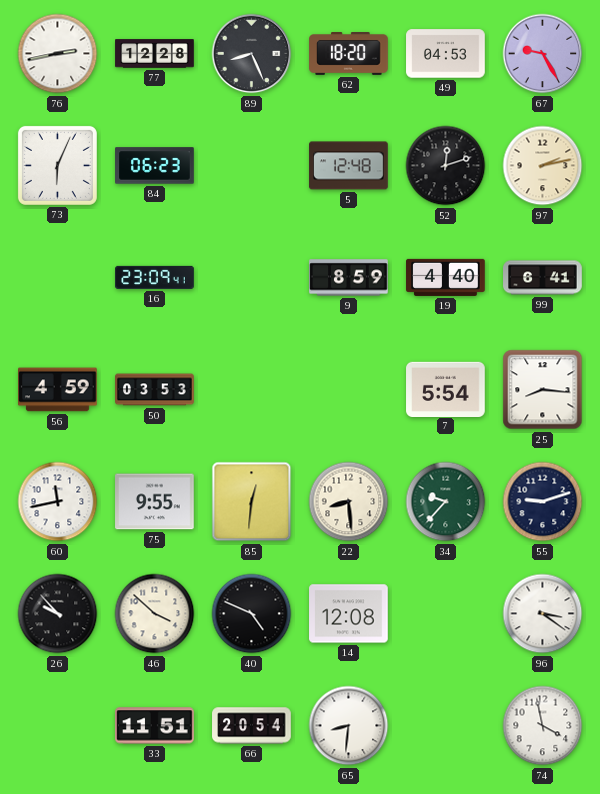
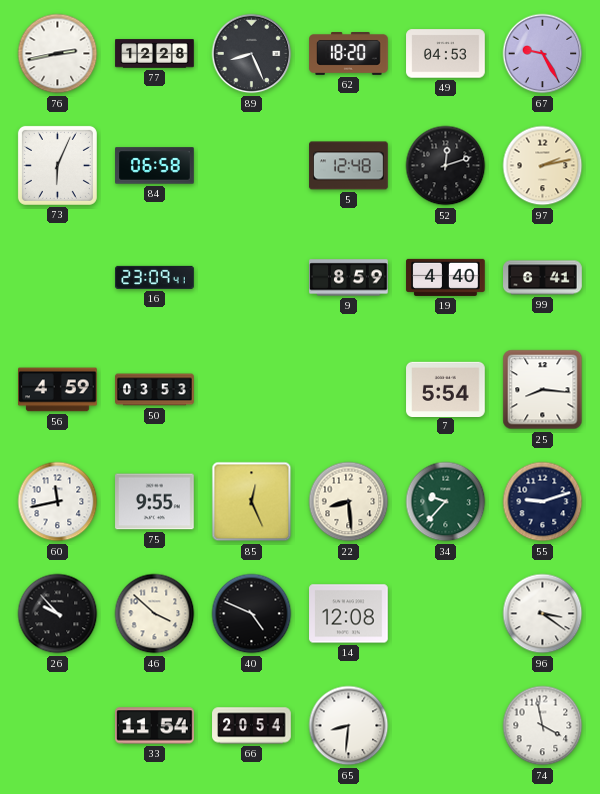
84: 06:23 -> 06:58 (155, 166)
85: 12:31 -> 12:26 (252, 502)
33: 11:51 -> 11:54 (155, 726)
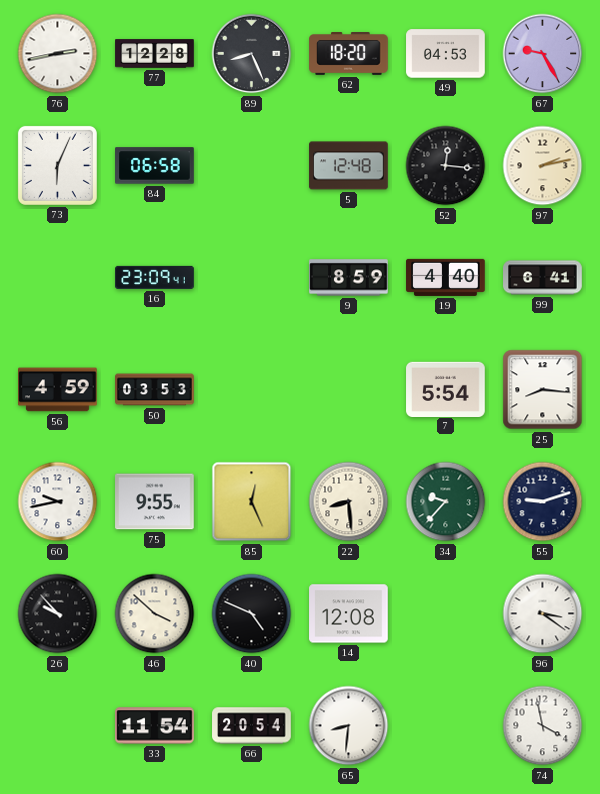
52: 12:12 -> 12:16 (446, 166)
60: 11:43 -> 9:43 (58, 502)
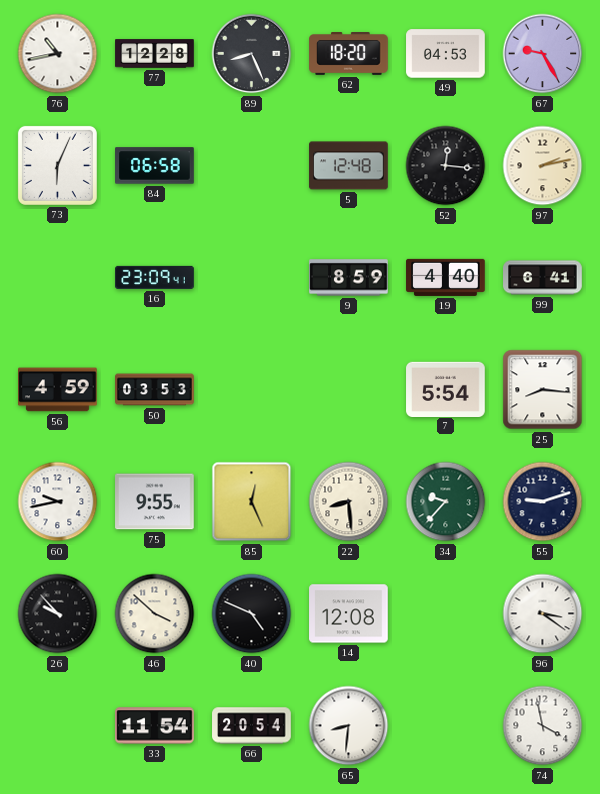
76: 2:43 -> 10:43 (58, 54)
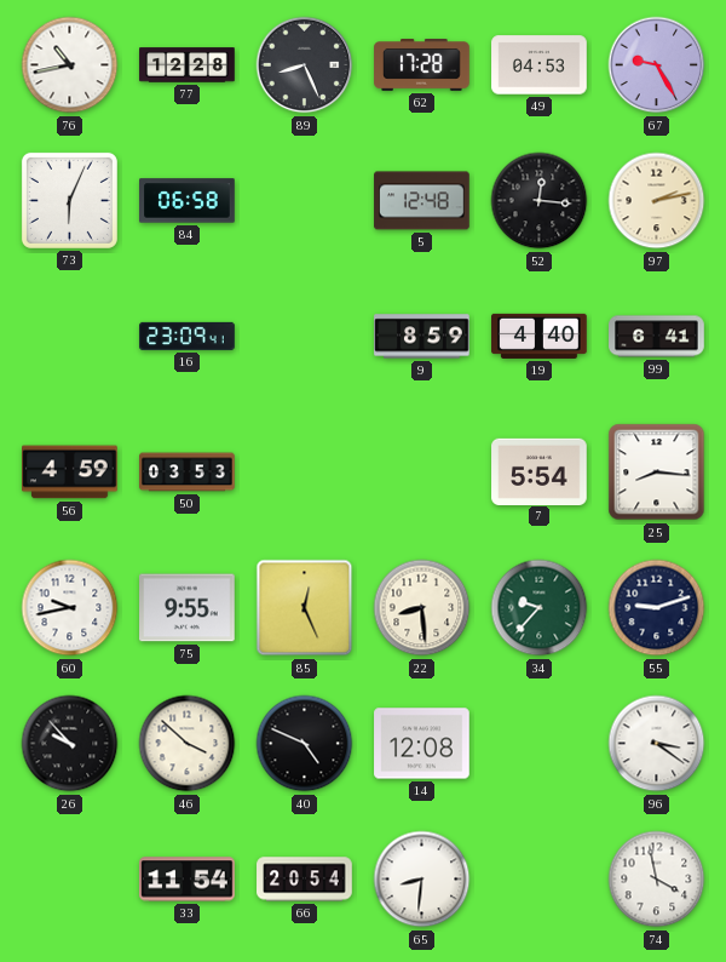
62: 18:20 -> 17:28 (422, 65)
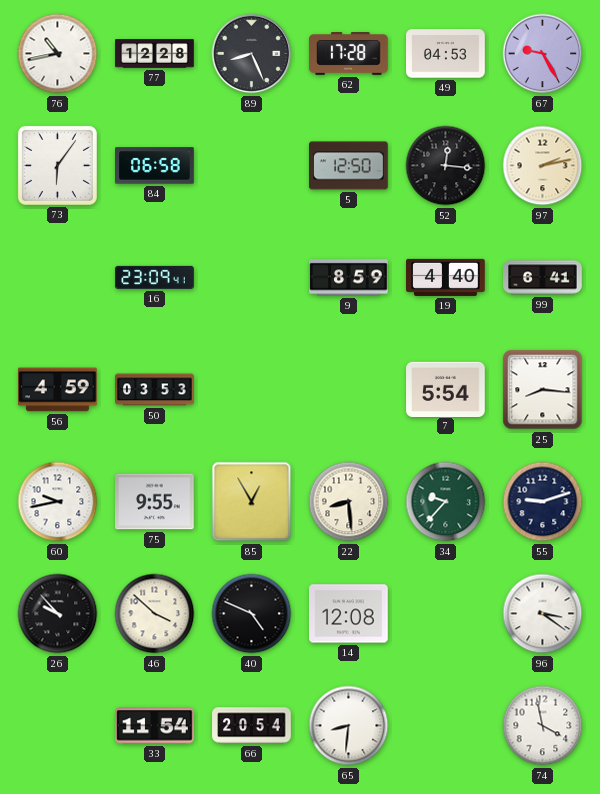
73: 6:04 -> 6:06 (57, 165)
5: 12:48 -> 12:50 (349, 166)
85: 12:26 -> 12:55 (252, 502)
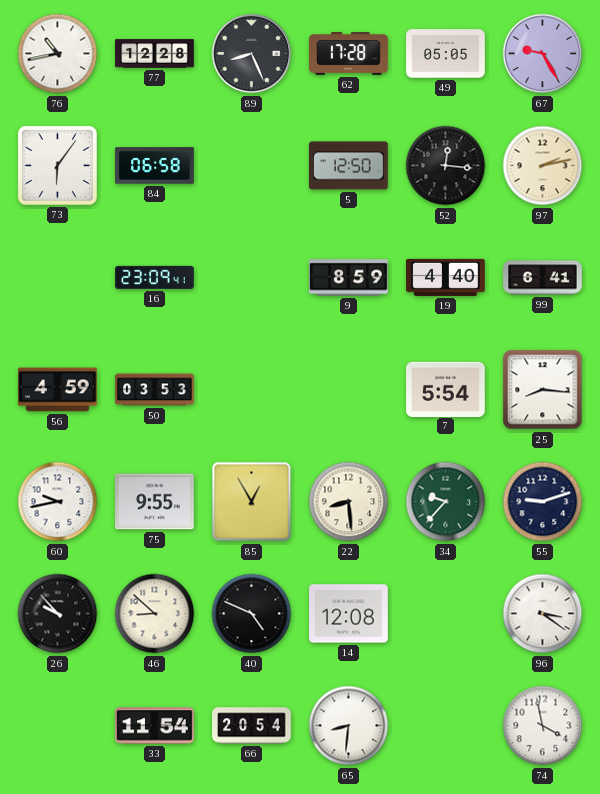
49: 04:53 -> 05:05 (446, 54)
46: 3:52 -> 8:52 (155, 614)
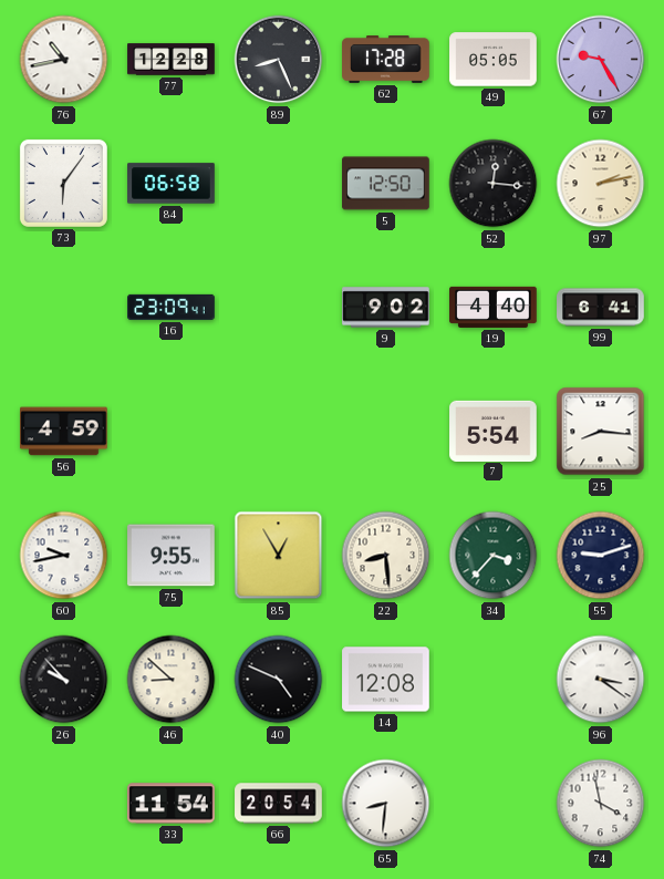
9: 8:59 -> 9:02 (386, 308)
50: 03:53 -> none (155, 390)
34: 9:37 -> 3:37 (494, 556)
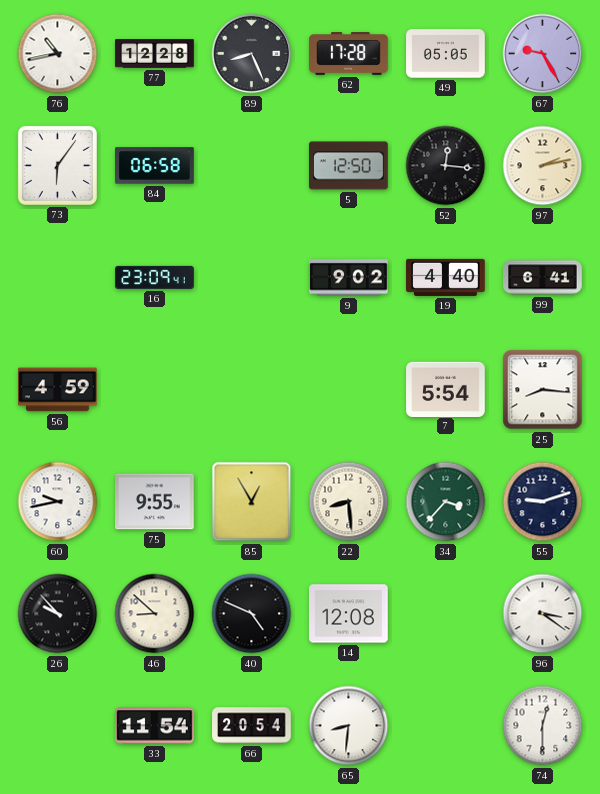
74: 3:58 -> 12:30 (543, 726)
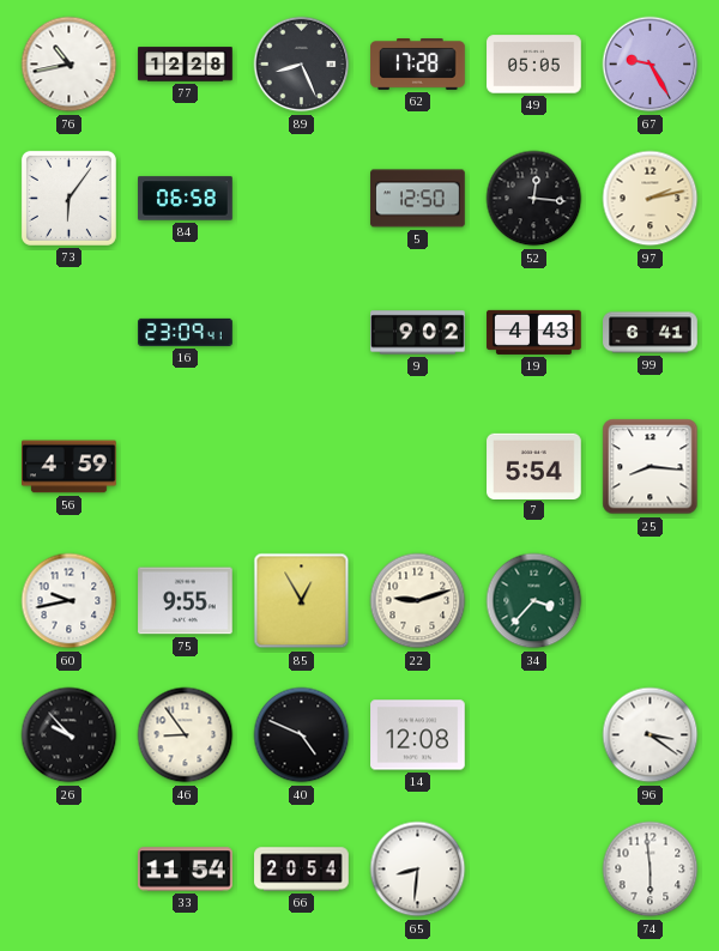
19: 4:40 -> 4:43 (534, 332)
22: 8:29 -> 9:12 (418, 601)
55: 9:12 -> none (543, 502)
46: 8:52 -> 8:54 (186, 735)
74: 12:30 -> 5:59 (651, 870)
